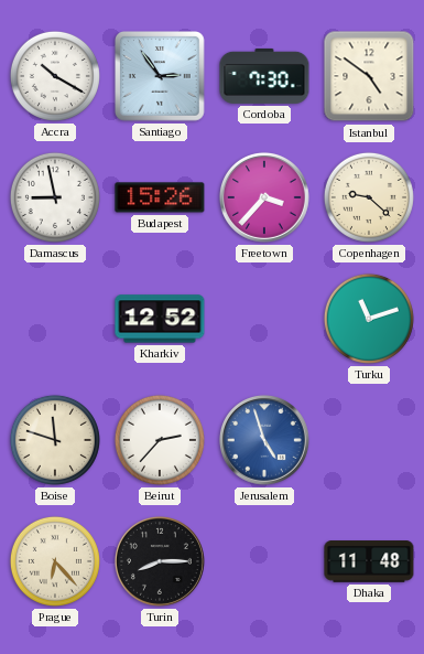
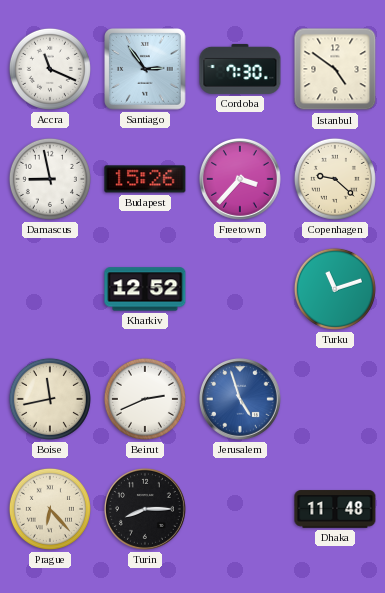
Accra: 10:20 -> 11:19 (50, 69)
Boise: 11:48 -> 11:43 (50, 399)
Beirut: 2:37 -> 2:41 (145, 399)
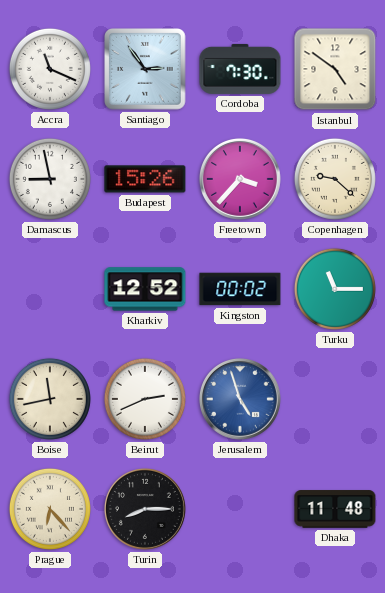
Kingston: none -> 00:02 (240, 289)
Turku: 11:12 -> 11:15 (335, 289)
